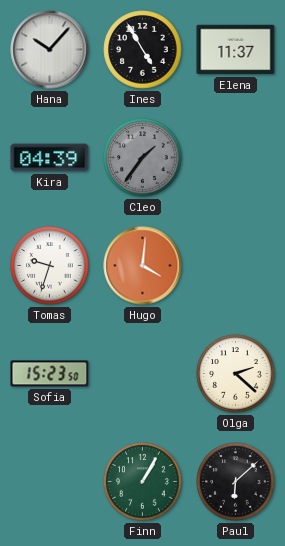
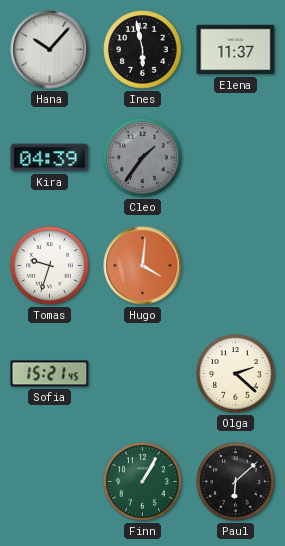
Ines: 4:55 -> 5:58 (143, 50)
Sofia: 15:23 -> 15:21 (50, 374)
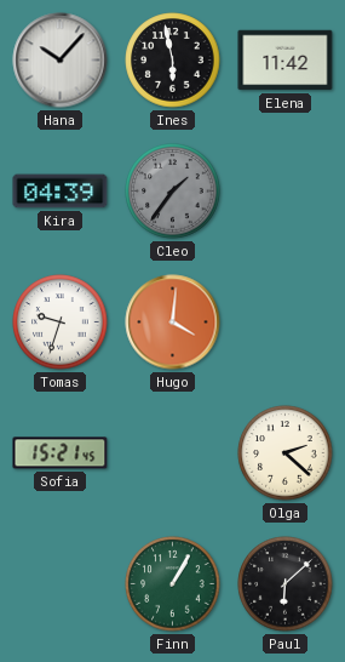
Elena: 11:37 -> 11:42 (286, 61)
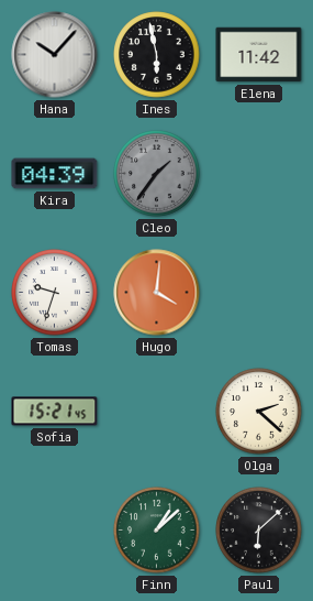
Finn: 1:05 -> 1:08 (157, 531)
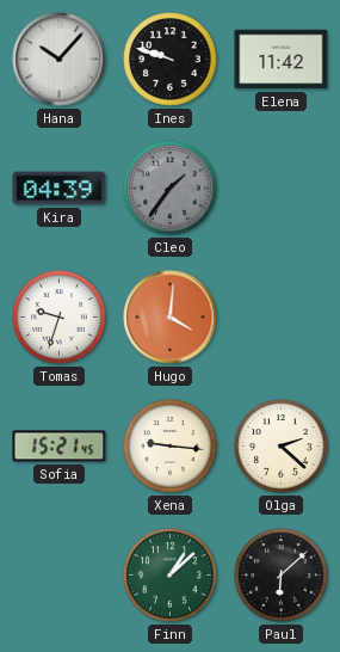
Ines: 5:58 -> 9:48 (171, 60)
Xena: none -> 9:16 (171, 447)
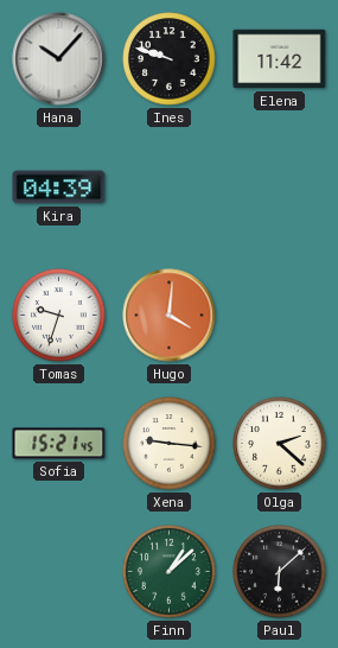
Cleo: 1:36 -> none (171, 189)
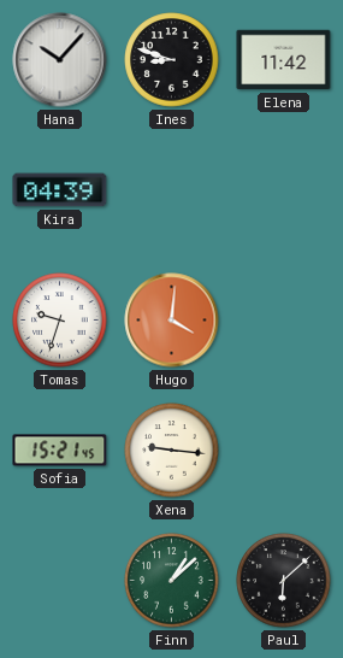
Ines: 9:48 -> 8:48 (172, 60)
Olga: 2:22 -> none (280, 444)
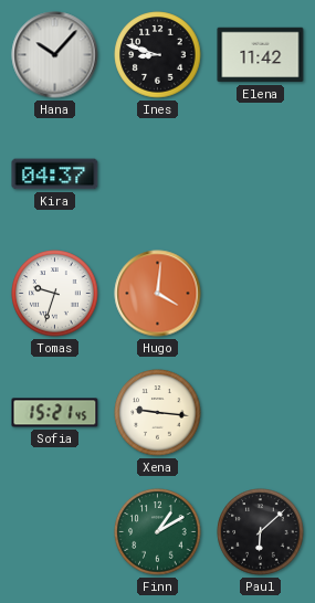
Kira: 04:39 -> 04:37 (55, 174)
Finn: 1:08 -> 1:10 (158, 532)
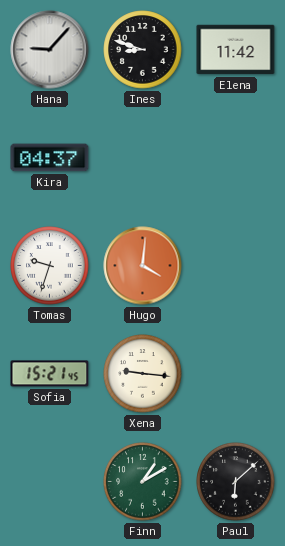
Hana: 10:07 -> 9:07 (50, 50)
